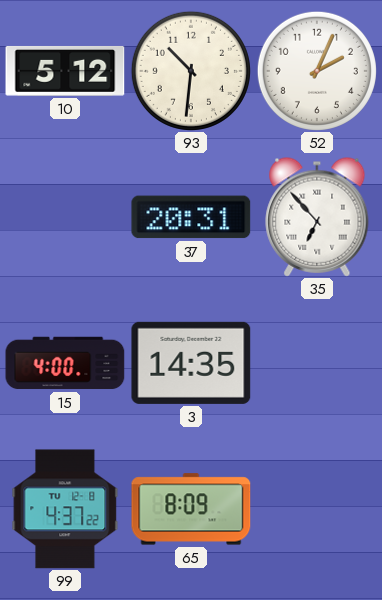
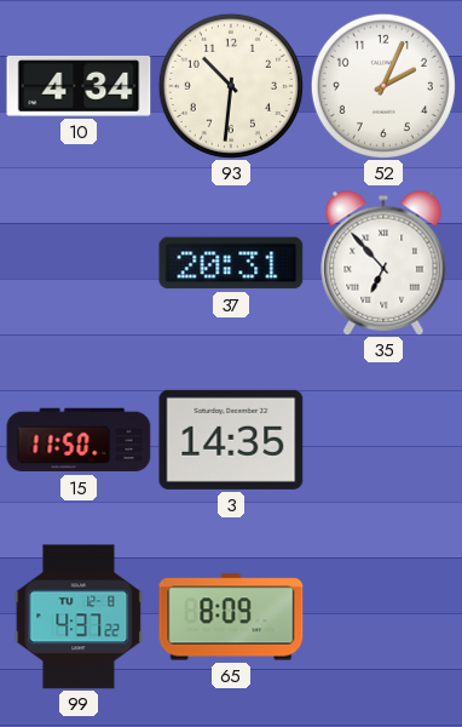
10: 5:12 -> 4:34 (79, 86)
15: 4:00 -> 11:50 (79, 440)
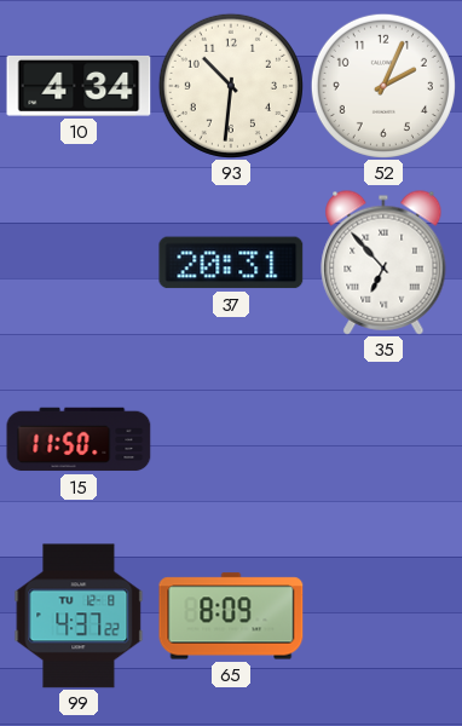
3: 14:35 -> none (231, 440)
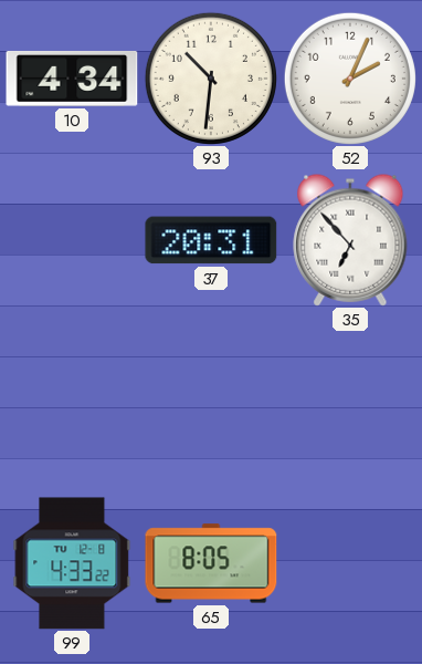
15: 11:50 -> none (79, 439)
99: 4:37 -> 4:33 (72, 563)
65: 8:09 -> 8:05 (211, 563)
